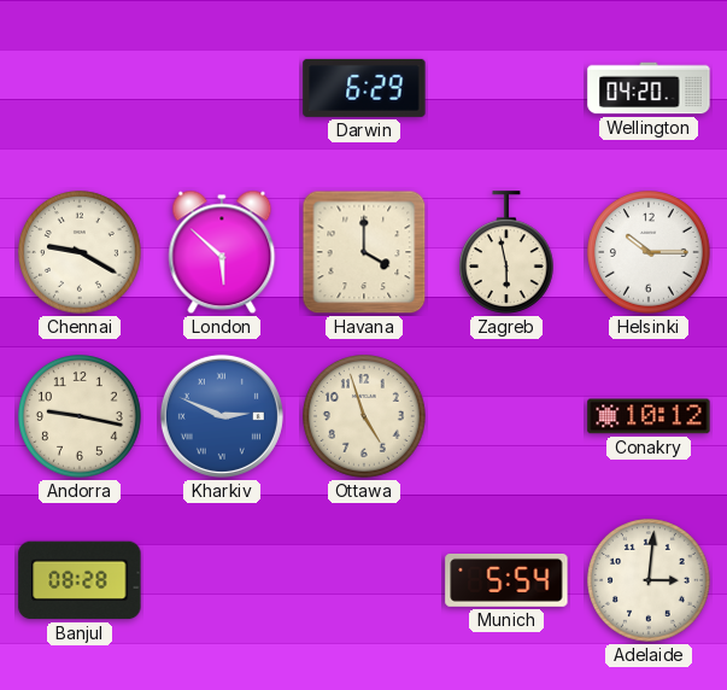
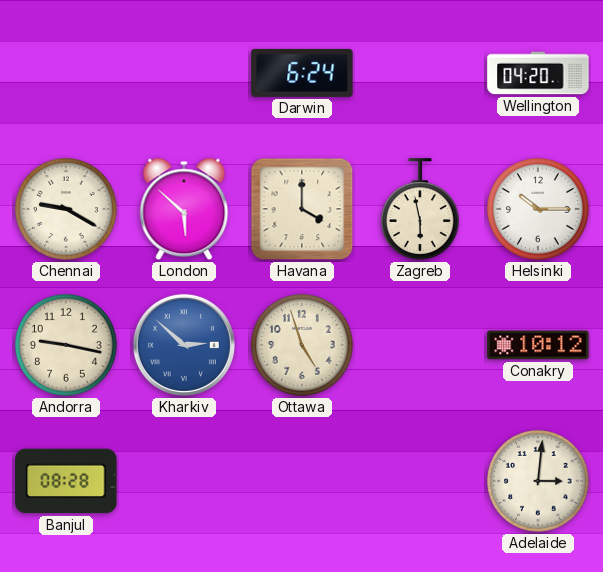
Darwin: 6:29 -> 6:24 (302, 73)
Kharkiv: 2:49 -> 2:52 (184, 345)
Munich: 5:54 -> none (506, 580)
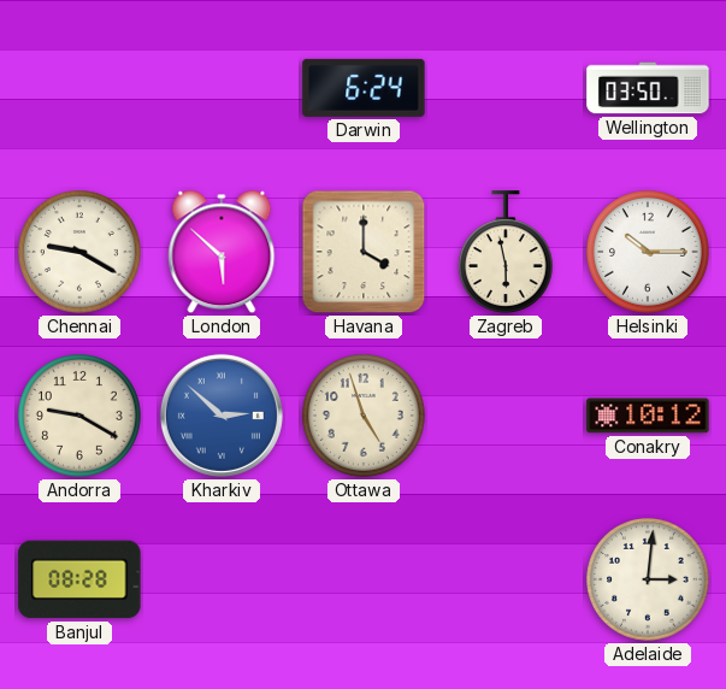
Wellington: 04:20 -> 03:50 (648, 88)
Andorra: 9:17 -> 9:20 (81, 417)
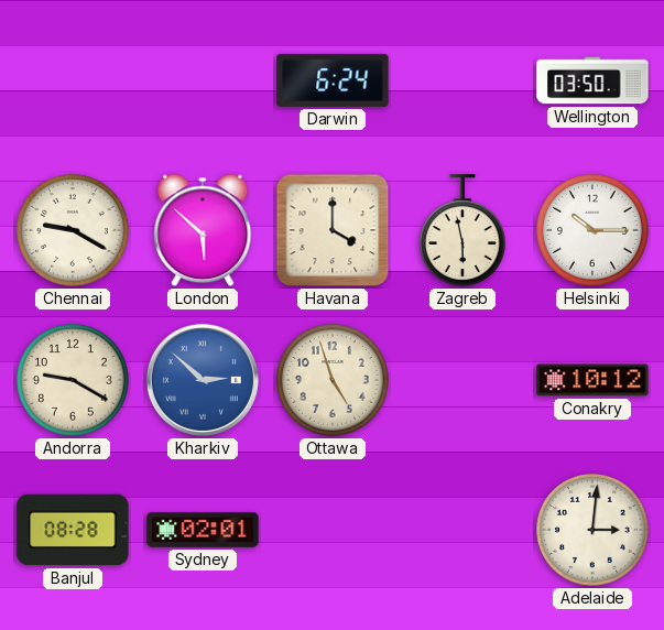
Sydney: none -> 02:01 (203, 530)
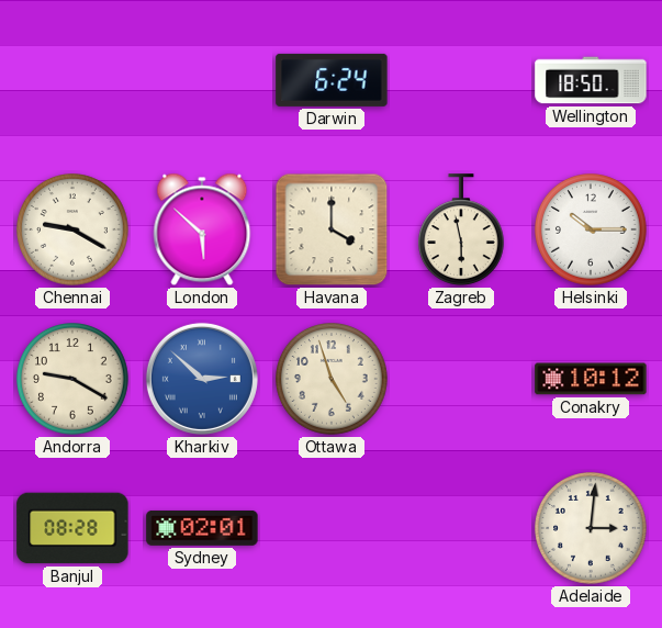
Wellington: 03:50 -> 18:50 (591, 80)
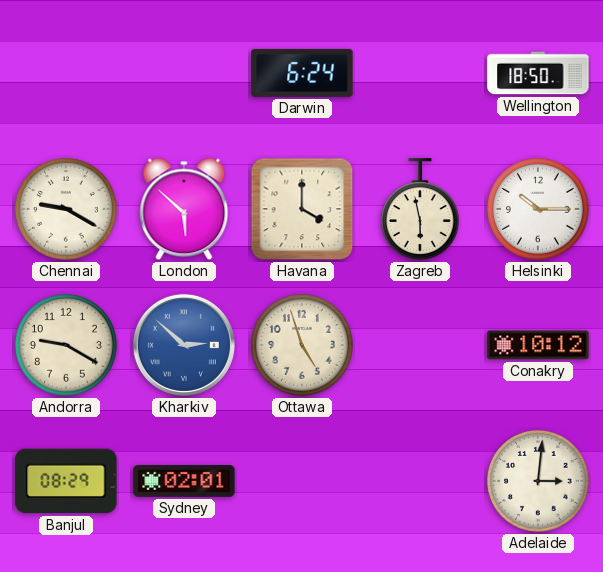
Banjul: 08:28 -> 08:29 (66, 481)
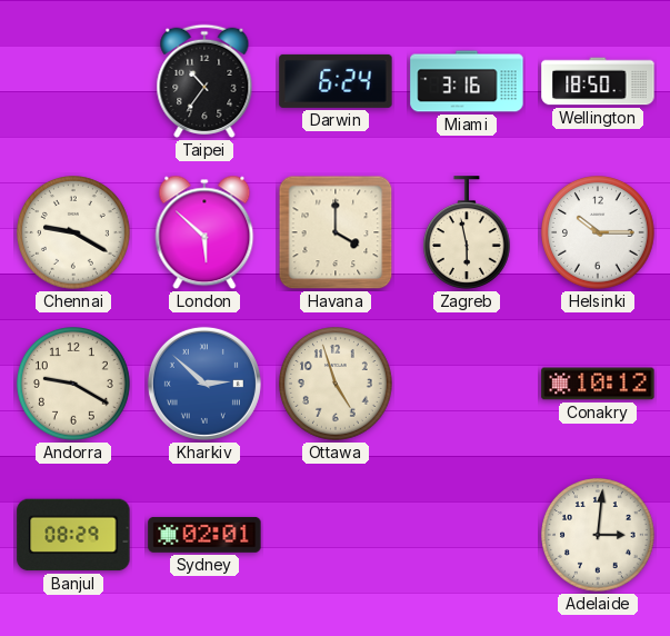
Taipei: none -> 10:36 (204, 81)
Miami: none -> 3:16 (467, 81)
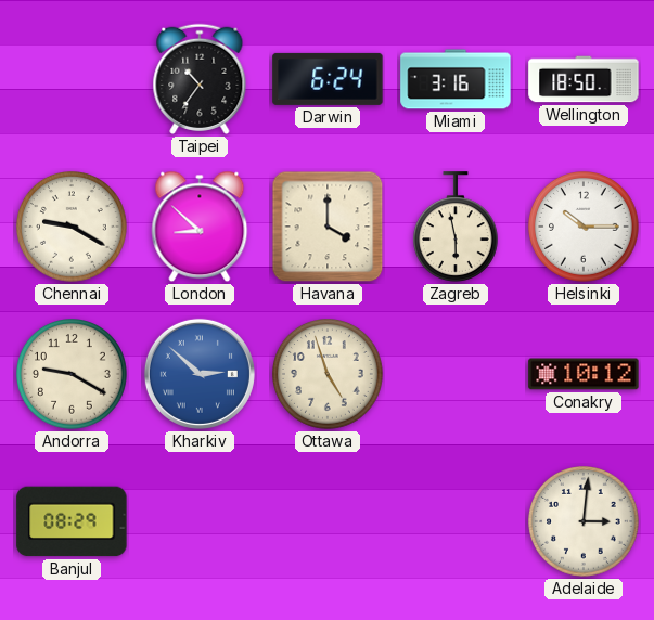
London: 5:52 -> 8:52 (200, 227)
Sydney: 02:01 -> none (204, 535)
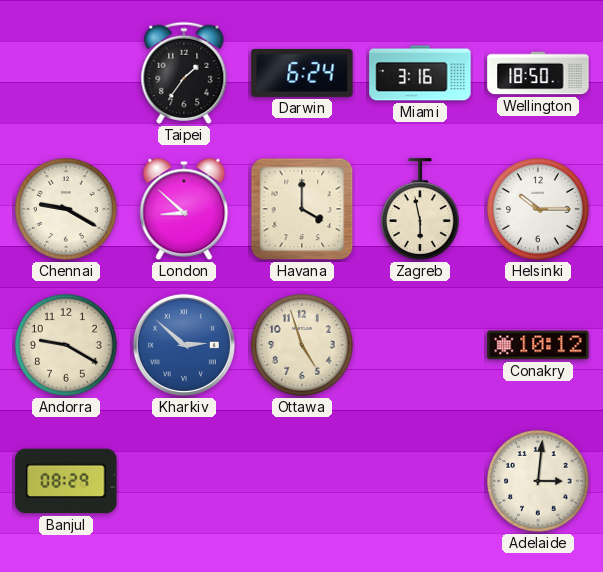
Taipei: 10:36 -> 1:36 (184, 73)
